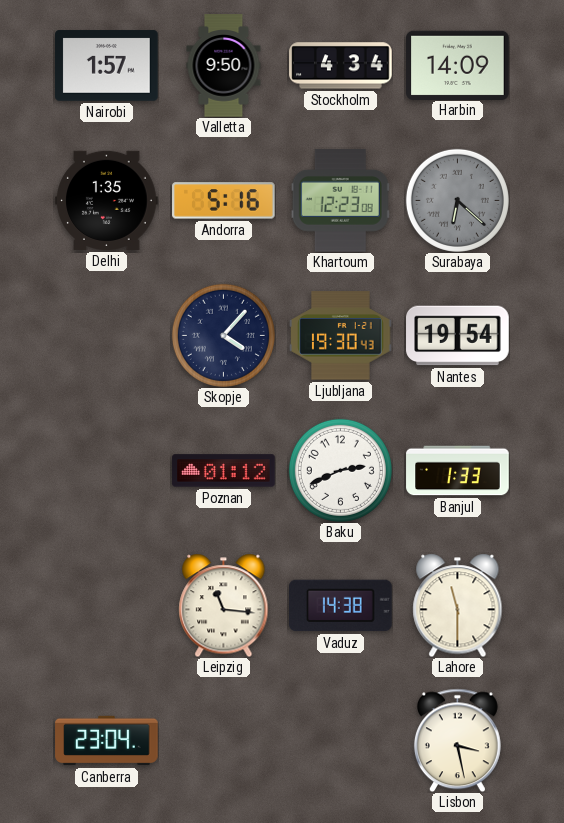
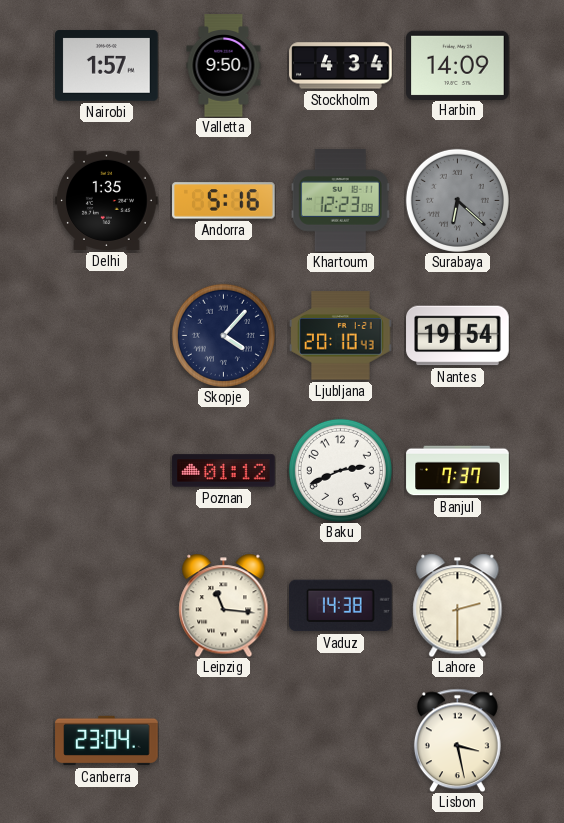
Ljubljana: 19:30 -> 20:10 (341, 336)
Banjul: 1:33 -> 7:37 (458, 471)
Lahore: 11:30 -> 2:30 (458, 605)
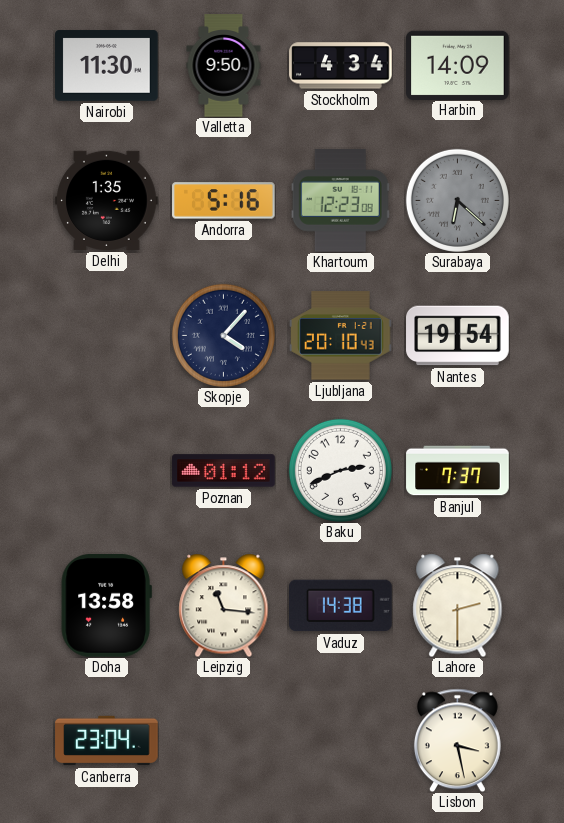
Nairobi: 1:57 -> 11:30 (107, 66)
Doha: none -> 13:58 (106, 606)
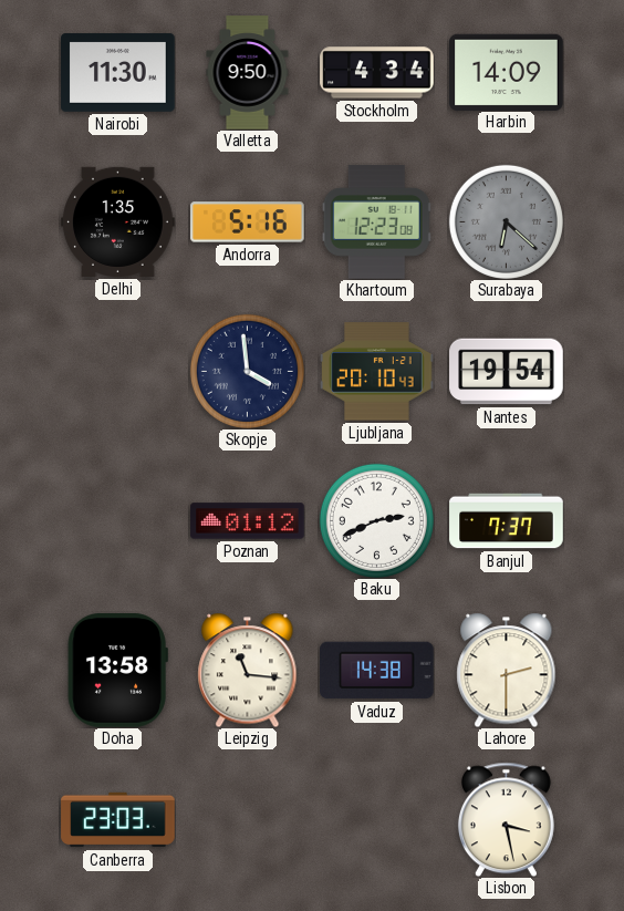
Skopje: 4:07 -> 3:59 (247, 371)
Canberra: 23:04 -> 23:03 (118, 820)
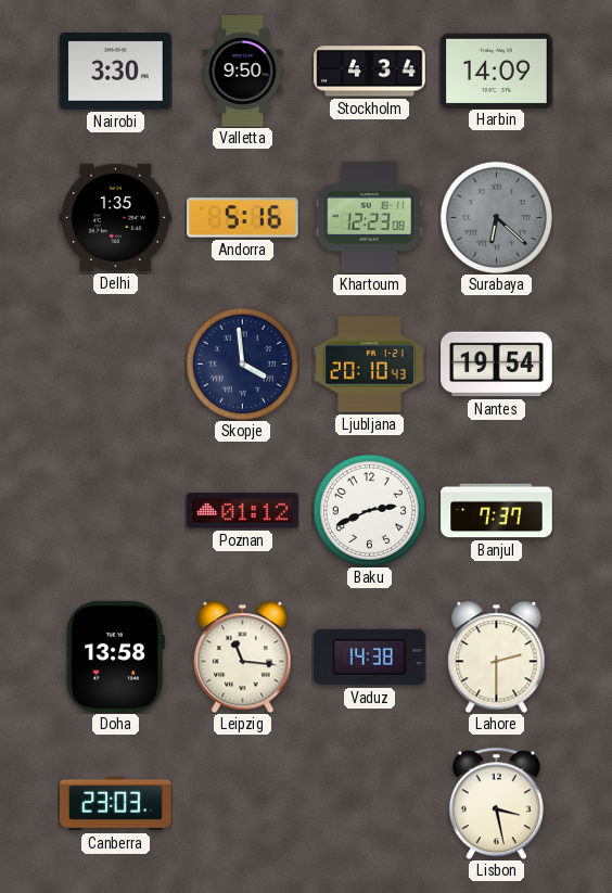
Nairobi: 11:30 -> 3:30 (116, 72)
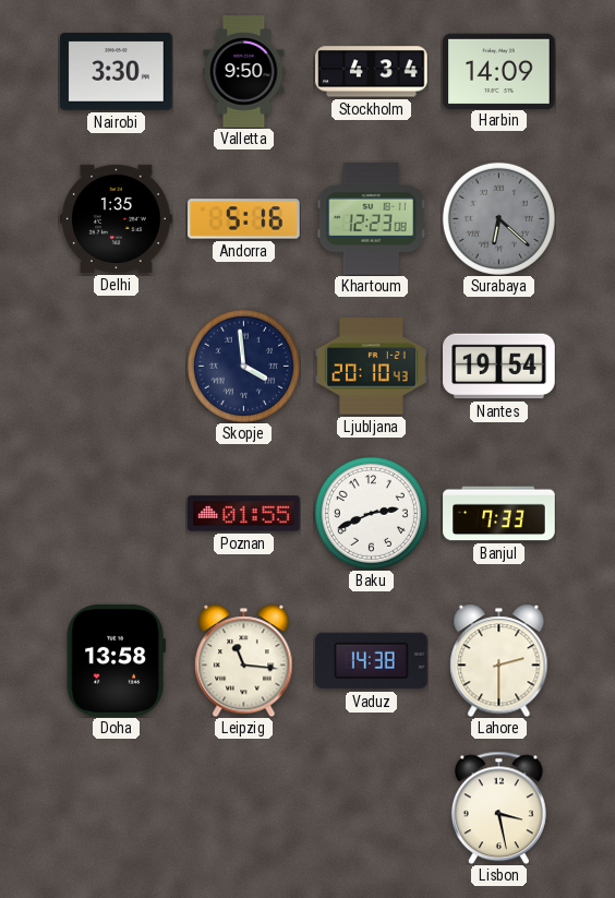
Poznan: 01:12 -> 01:55 (244, 514)
Banjul: 7:37 -> 7:33 (499, 514)
Canberra: 23:03 -> none (116, 804)
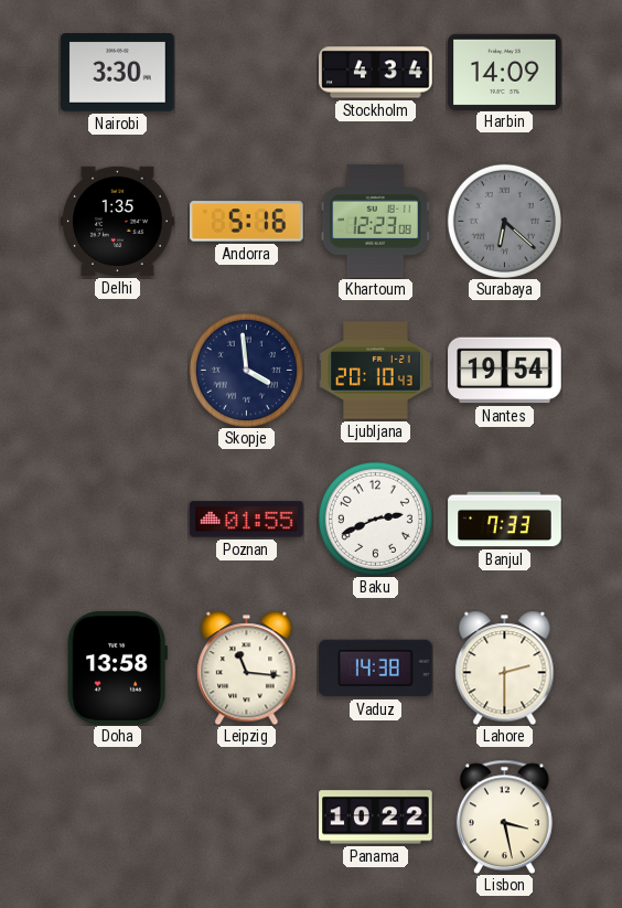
Valletta: 9:50 -> none (244, 72)
Panama: none -> 10:22 (376, 818)
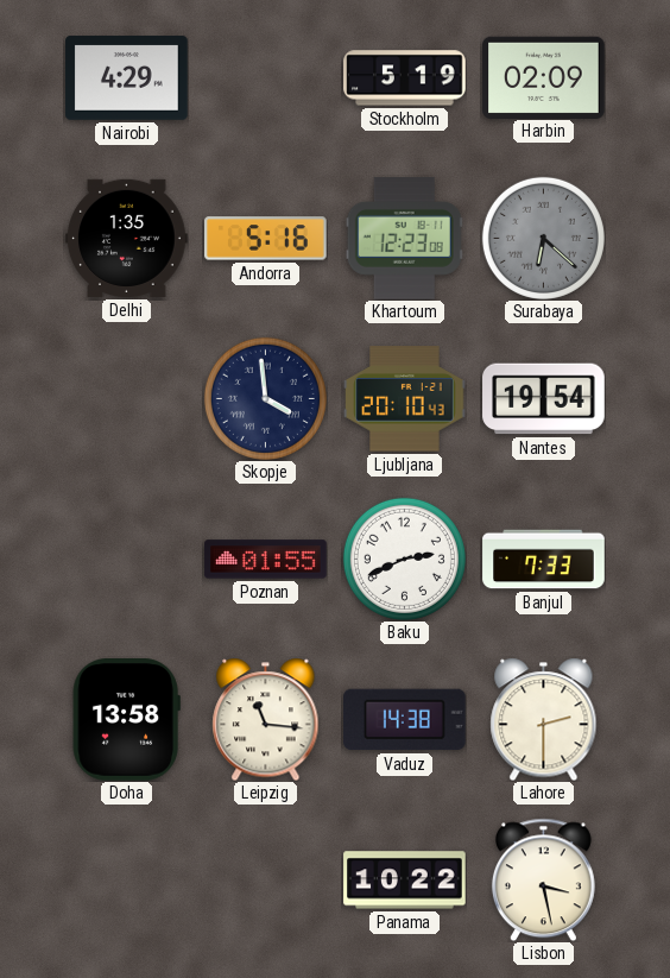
Nairobi: 3:30 -> 4:29 (127, 78)
Stockholm: 4:34 -> 5:19 (405, 78)
Harbin: 14:09 -> 02:09 (544, 77)
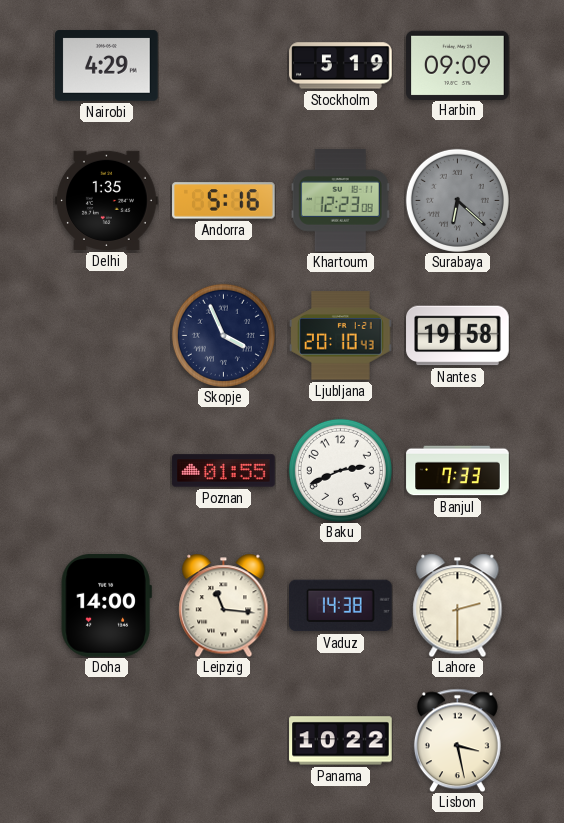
Harbin: 02:09 -> 09:09 (458, 65)
Skopje: 3:59 -> 3:56 (223, 335)
Nantes: 19:54 -> 19:58 (458, 336)
Doha: 13:58 -> 14:00 (106, 606)
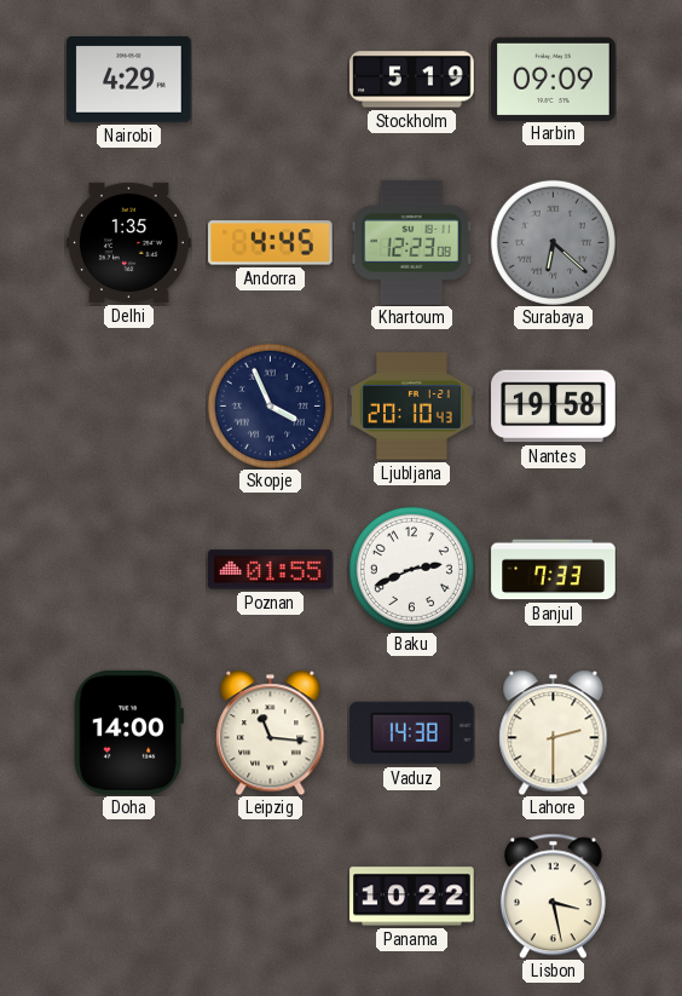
Andorra: 5:16 -> 4:45 (271, 243)
